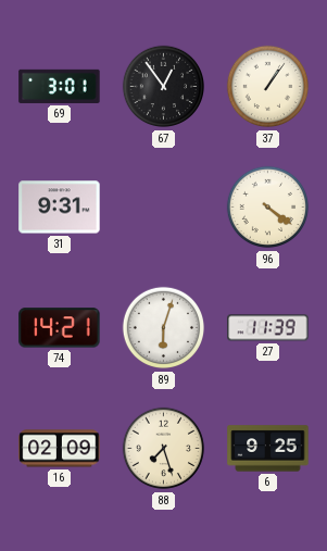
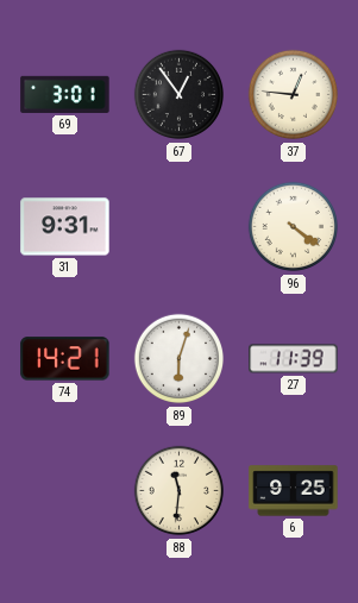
37: 1:06 -> 12:46 (294, 95)
16: 02:09 -> none (60, 449)
88: 7:27 -> 11:31 (180, 491)
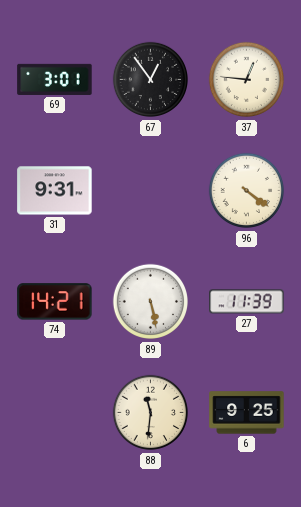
89: 6:03 -> 5:28 (151, 302)
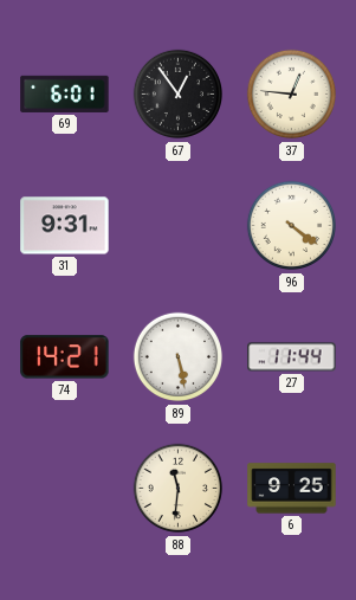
69: 3:01 -> 6:01 (65, 93)
27: 11:39 -> 11:44 (292, 357)
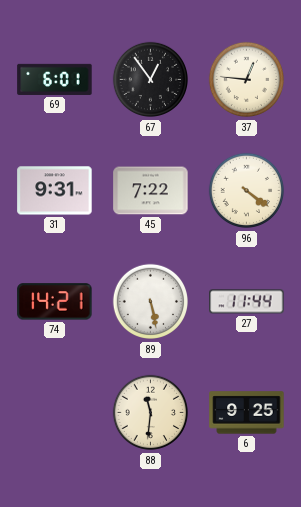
45: none -> 7:22 (151, 191)
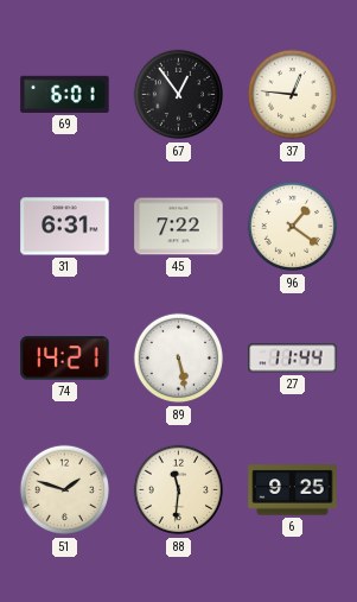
31: 9:31 -> 6:31 (65, 227)
96: 4:21 -> 1:21 (293, 227)
51: none -> 1:48 (65, 490)
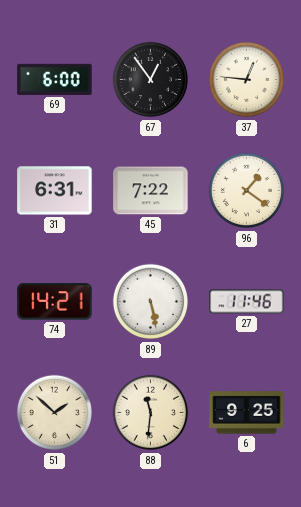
69: 6:01 -> 6:00 (55, 79)
27: 11:44 -> 11:46 (247, 302)
51: 1:48 -> 1:52 (55, 413)
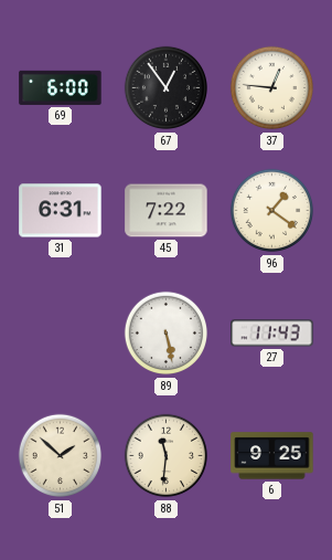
74: 14:21 -> none (55, 302)
27: 11:46 -> 11:43 (272, 334)
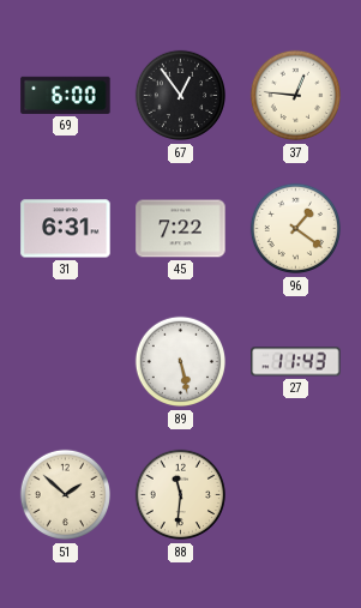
6: 9:25 -> none (272, 456)
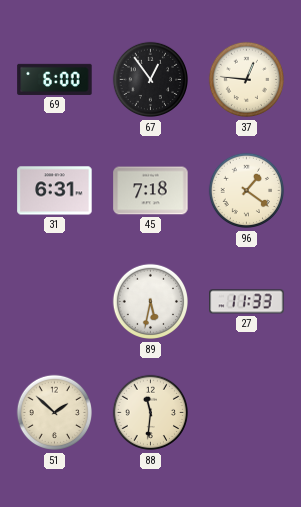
45: 7:22 -> 7:18 (151, 191)
89: 5:28 -> 5:32 (151, 302)
27: 11:43 -> 11:33 (247, 302)
